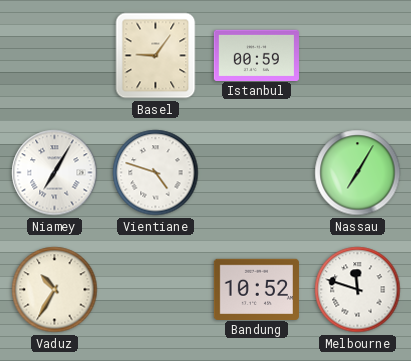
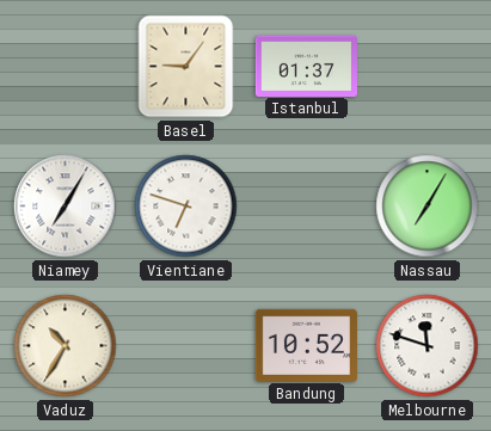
Istanbul: 00:59 -> 01:37 (306, 66)
Vientiane: 4:48 -> 6:48 (186, 207)
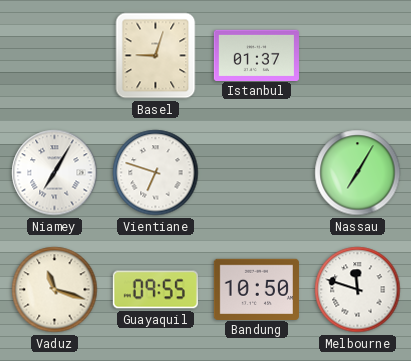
Basel: 9:06 -> 9:03 (156, 56)
Vaduz: 10:35 -> 11:18 (55, 290)
Guayaquil: none -> 09:55 (155, 290)
Bandung: 10:52 -> 10:50 (256, 289)
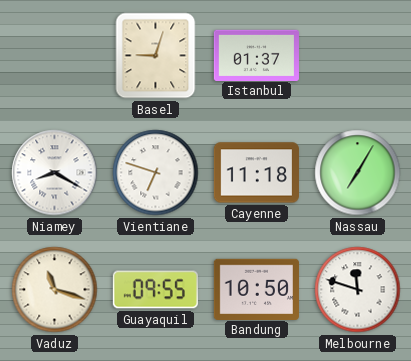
Niamey: 7:05 -> 8:20 (55, 173)
Cayenne: none -> 11:18 (256, 173)
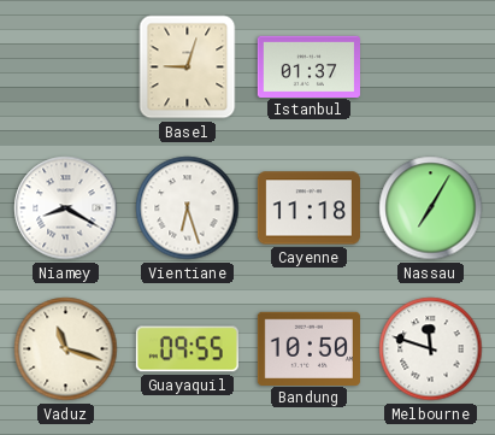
Vientiane: 6:48 -> 6:27 (188, 208)
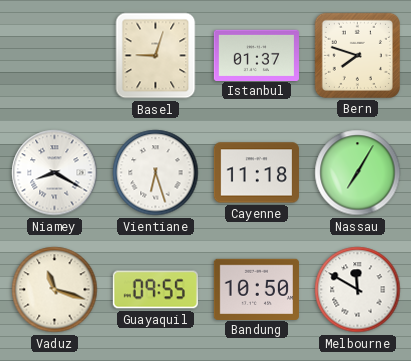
Bern: none -> 7:48 (357, 55)
Melbourne: 11:48 -> 11:50 (358, 290)
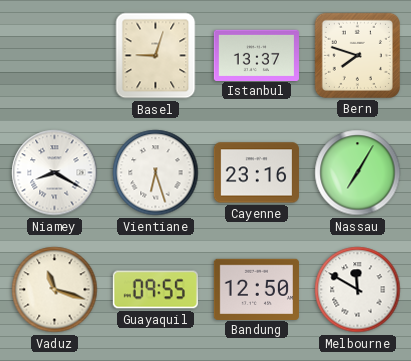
Istanbul: 01:37 -> 13:37 (256, 55)
Cayenne: 11:18 -> 23:16 (256, 173)
Bandung: 10:50 -> 12:50 (256, 289)
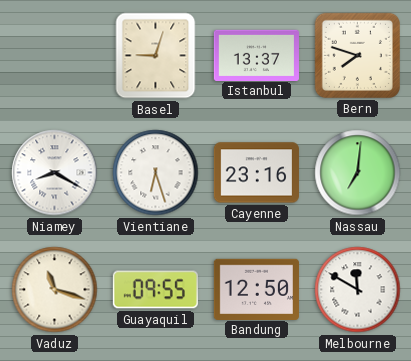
Nassau: 7:05 -> 7:01 (358, 173)
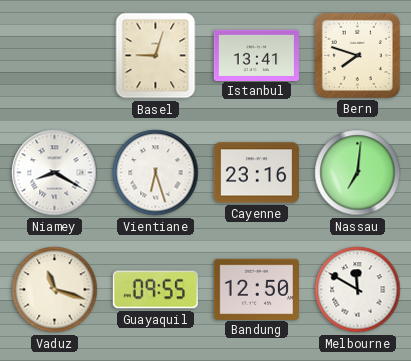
Istanbul: 13:37 -> 13:41 (256, 55)
